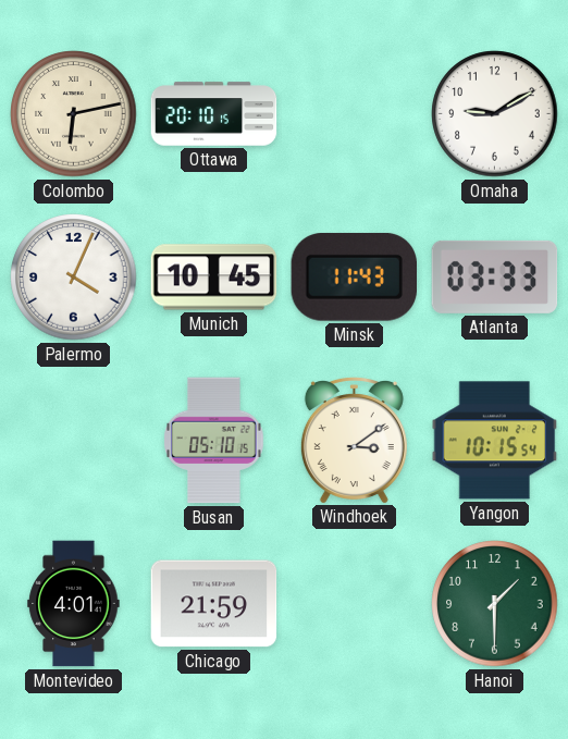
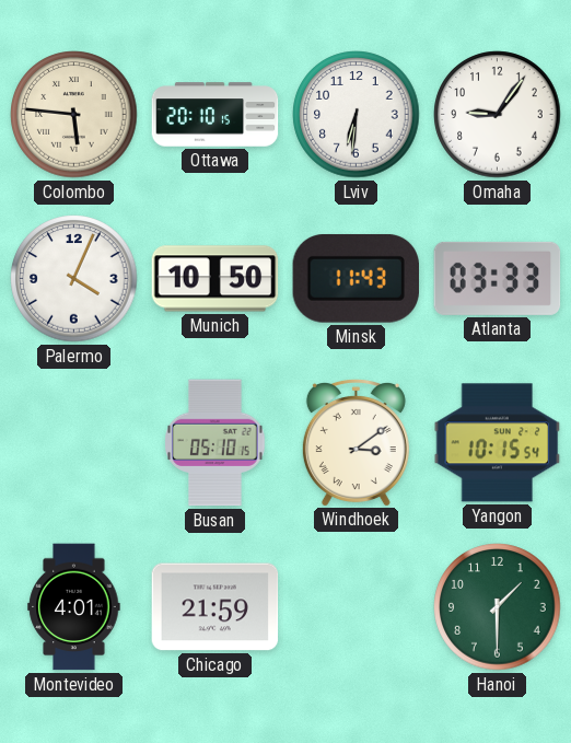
Colombo: 6:13 -> 5:46 (74, 115)
Lviv: none -> 6:31 (357, 115)
Omaha: 9:10 -> 9:06 (498, 115)
Munich: 10:45 -> 10:50 (215, 279)
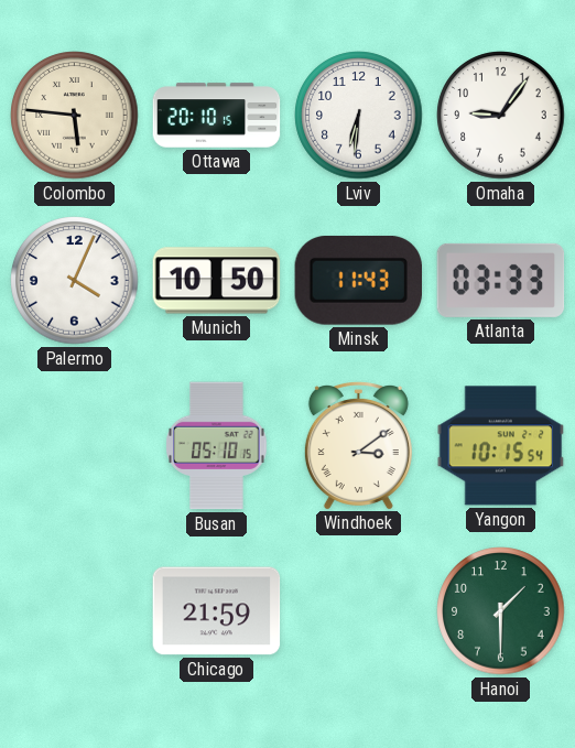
Montevideo: 4:01 -> none (74, 607)
